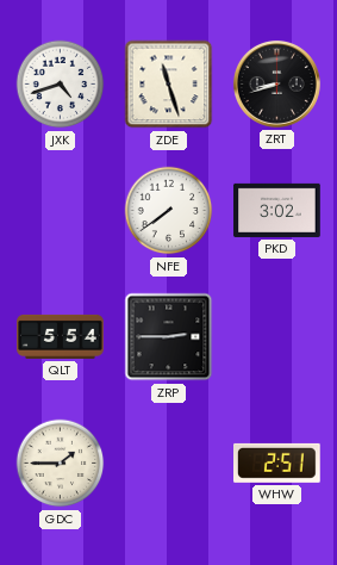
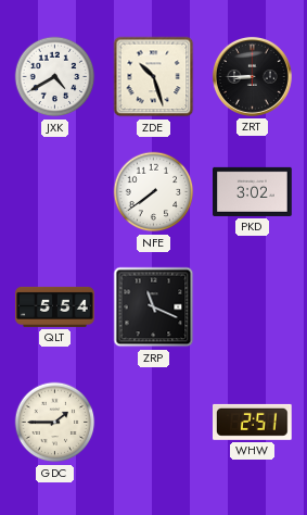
JXK: 4:42 -> 4:40 (55, 77)
ZDE: 11:27 -> 10:27 (154, 77)
ZRT: 8:42 -> 8:45 (252, 76)
ZRP: 2:45 -> 11:19 (154, 307)
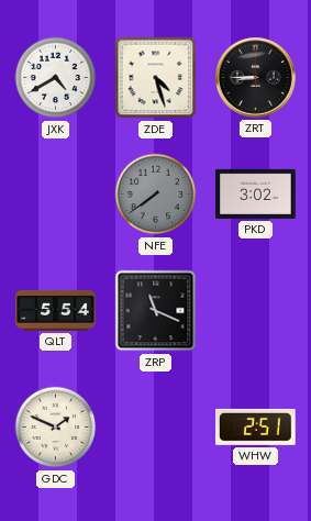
ZDE: 10:27 -> 4:27 (156, 78)
NFE dial: white -> grey (156, 195)
GDC: 1:45 -> 1:49 (56, 428)
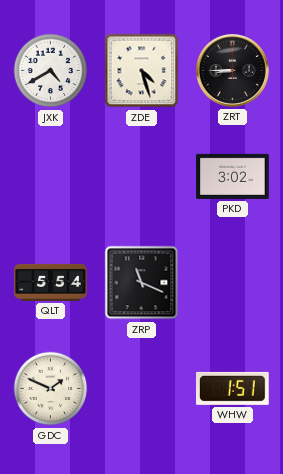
NFE: 7:39 -> none (156, 195)
WHW: 2:51 -> 1:51 (233, 388)
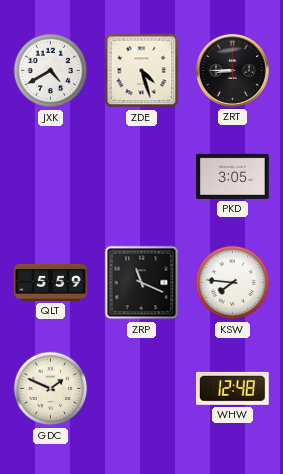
PKD: 3:02 -> 3:05 (233, 176)
QLT: 5:54 -> 5:59 (51, 282)
KSW: none -> 7:46 (233, 283)
WHW: 1:51 -> 12:48 (233, 388)
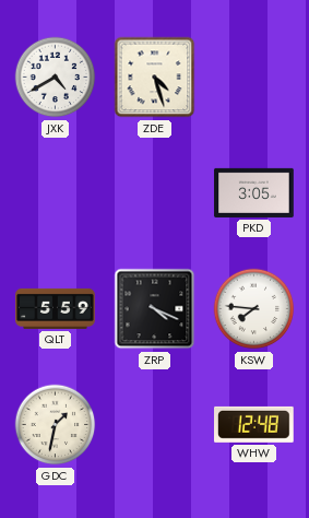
ZRT: 8:45 -> none (232, 70)
ZRP: 11:19 -> 4:19 (155, 309)
GDC: 1:49 -> 1:32 (56, 425)
